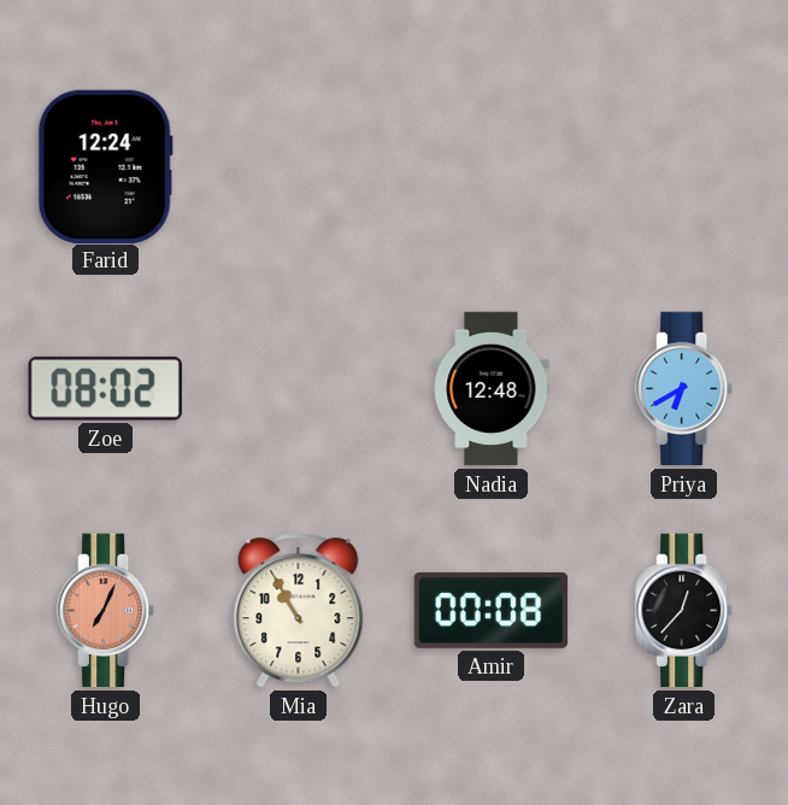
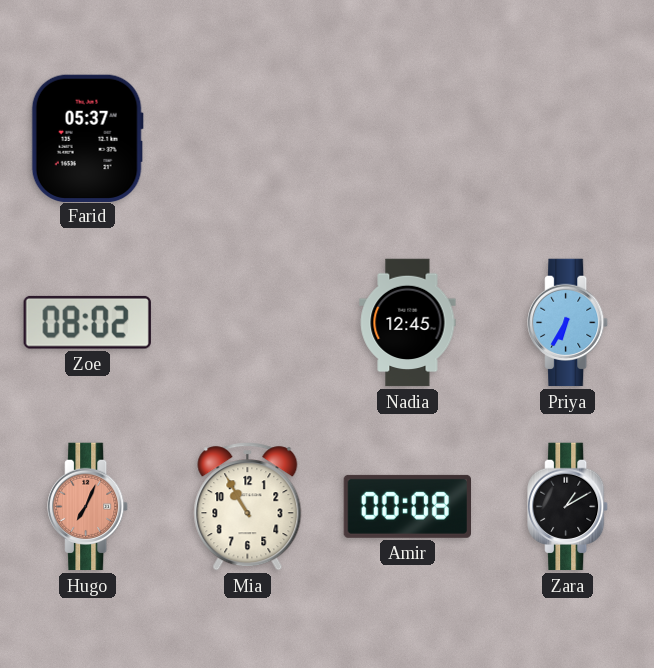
Farid: 12:24 -> 05:37 (87, 138)
Nadia: 12:48 -> 12:45 (408, 323)
Priya: 6:40 -> 6:35 (568, 323)
Zara: 12:37 -> 1:10 (568, 507)
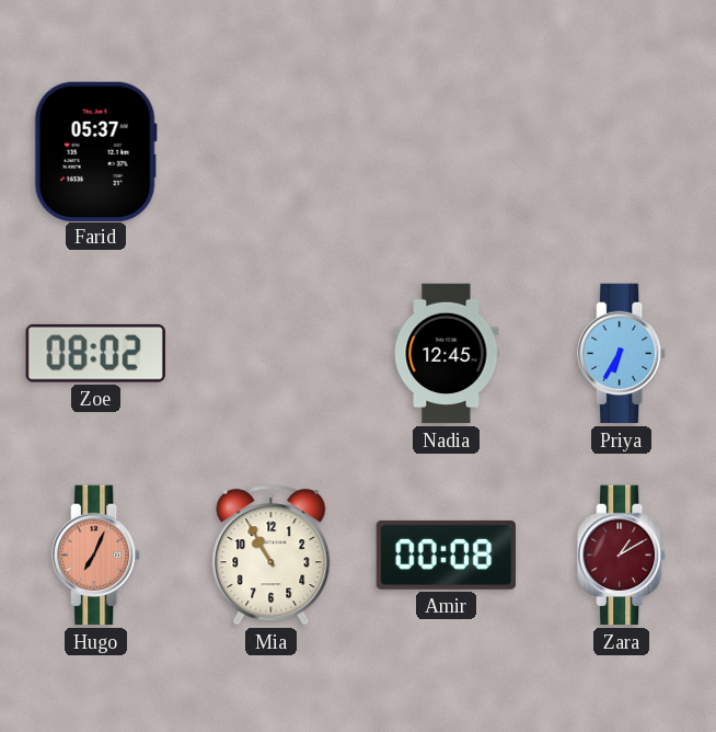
Zara dial: black -> burgundy (622, 556)
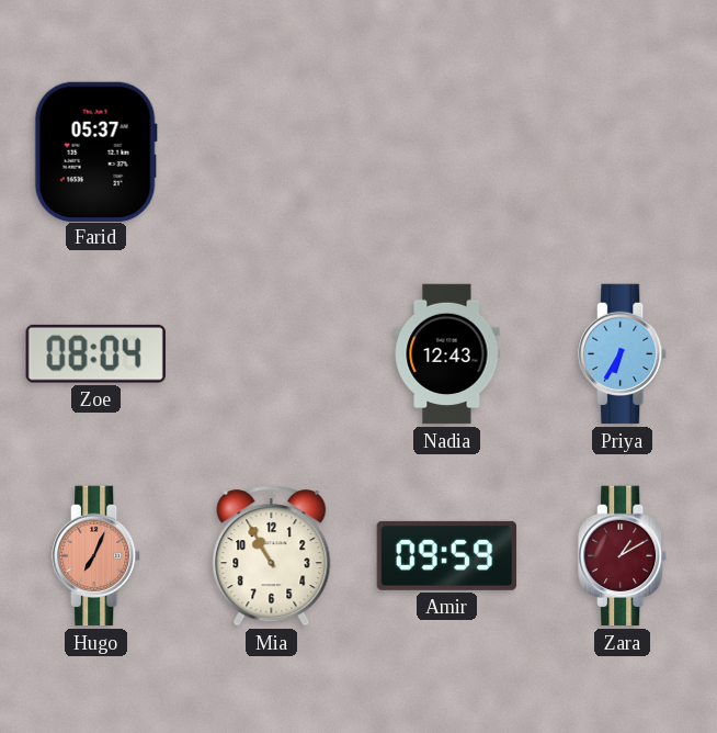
Zoe: 08:02 -> 08:04 (95, 353)
Nadia: 12:45 -> 12:43 (447, 354)
Amir: 00:08 -> 09:59 (446, 555)
